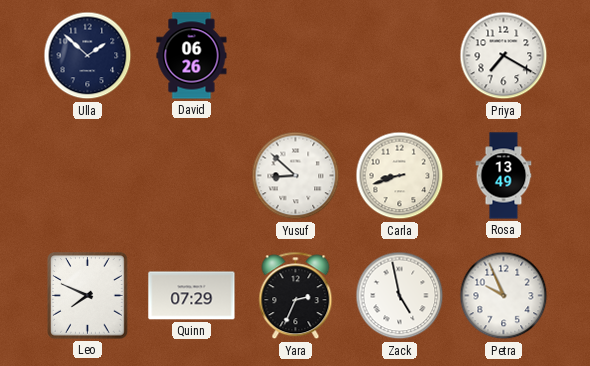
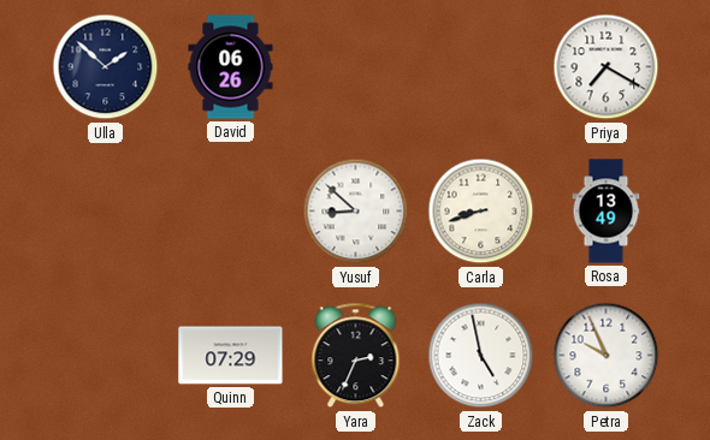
Leo: 7:49 -> none (88, 296)
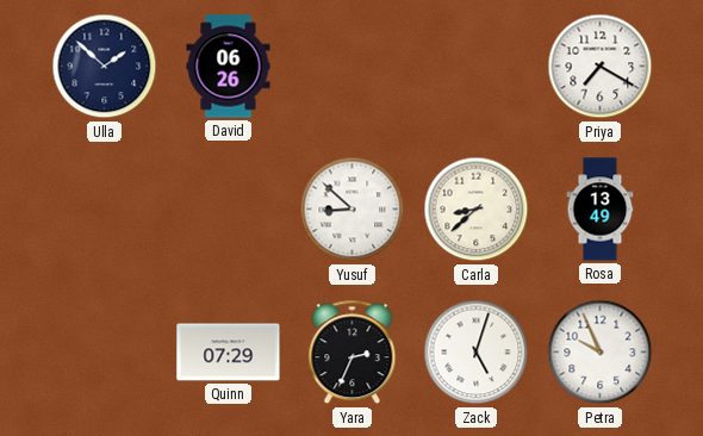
Carla: 8:42 -> 8:38 (477, 210)
Zack: 4:58 -> 5:03 (477, 353)
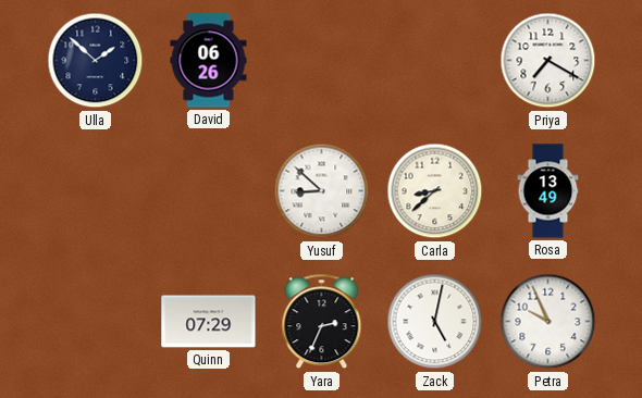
Zack: 5:03 -> 5:02 (435, 322)
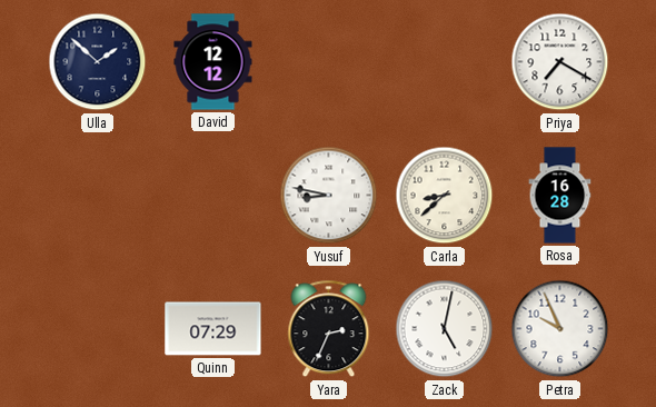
David: 06:26 -> 12:12 (213, 62)
Yusuf: 8:52 -> 8:47 (329, 196)
Rosa: 13:49 -> 16:28 (560, 196)
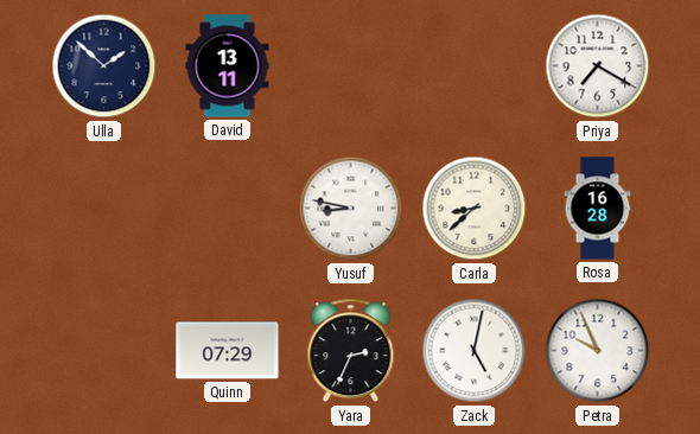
David: 12:12 -> 13:11 (228, 66)
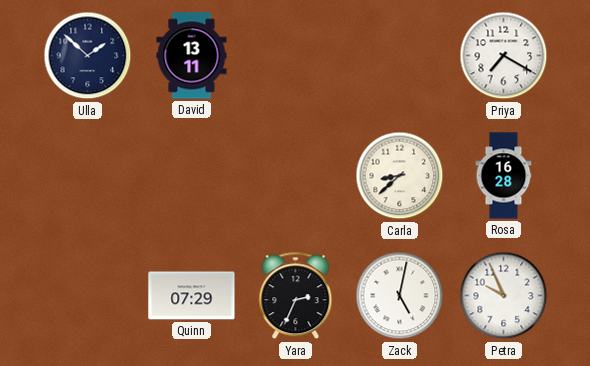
Yusuf: 8:47 -> none (351, 209)
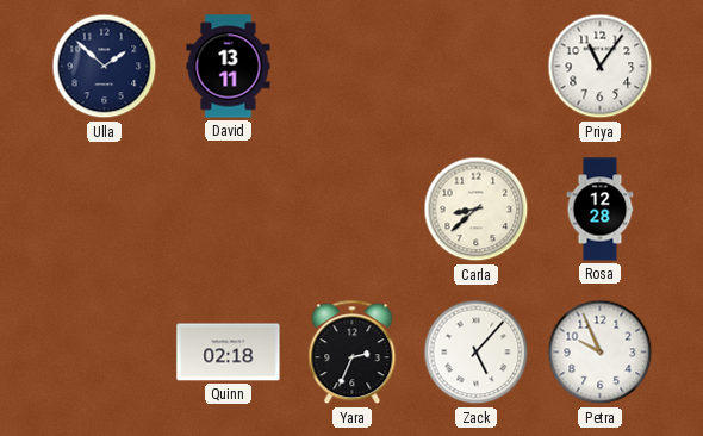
Priya: 7:20 -> 11:06 (601, 67)
Rosa: 16:28 -> 12:28 (601, 210)
Quinn: 07:29 -> 02:18 (229, 353)
Zack: 5:02 -> 5:07 (477, 353)
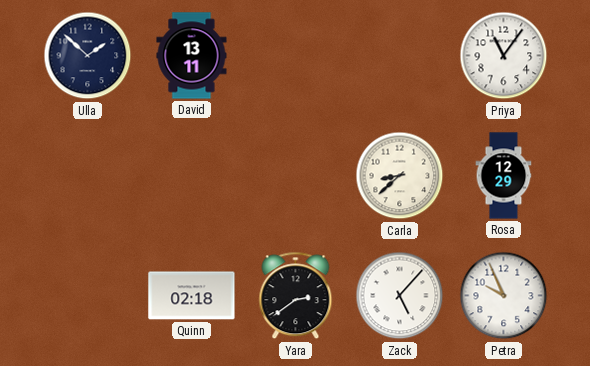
Rosa: 12:28 -> 12:29 (504, 176)
Yara: 2:34 -> 2:39 (296, 296)
